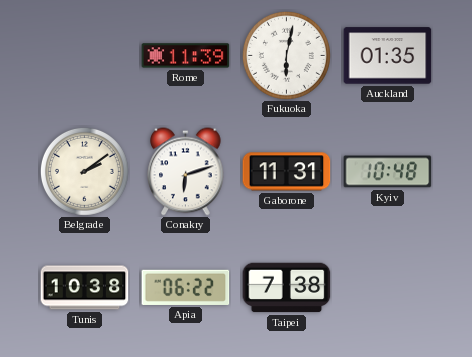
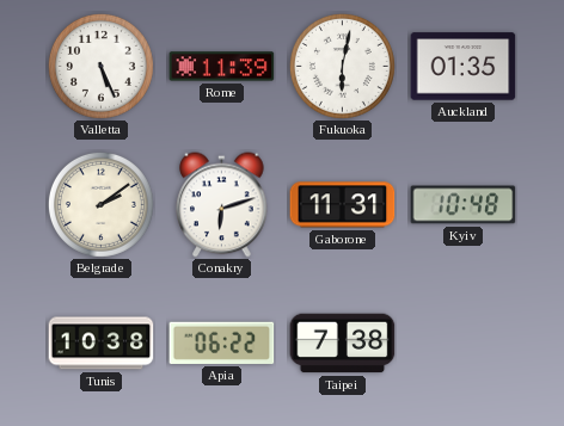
Valletta: none -> 5:26 (100, 66)
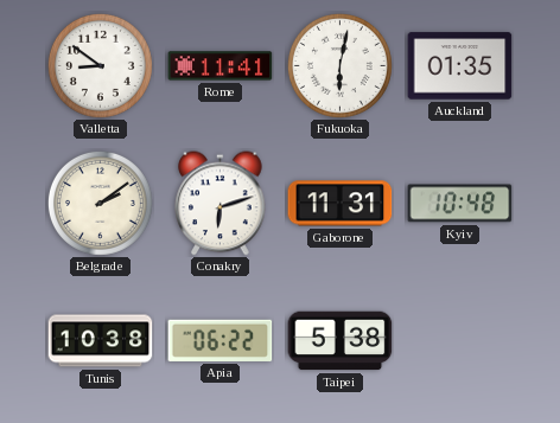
Valletta: 5:26 -> 8:51 (100, 65)
Rome: 11:39 -> 11:41 (221, 66)
Taipei: 7:38 -> 5:38 (341, 341)
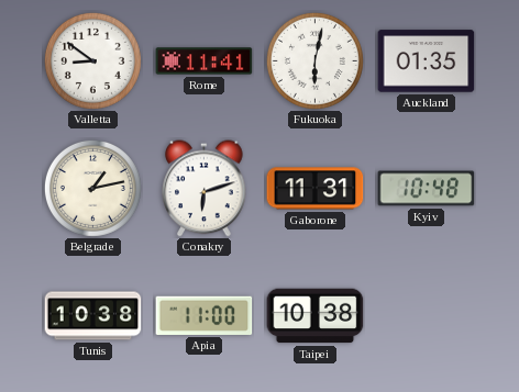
Belgrade: 2:09 -> 1:13 (92, 188)
Apia: 06:22 -> 11:00 (205, 315)
Taipei: 5:38 -> 10:38 (316, 316)
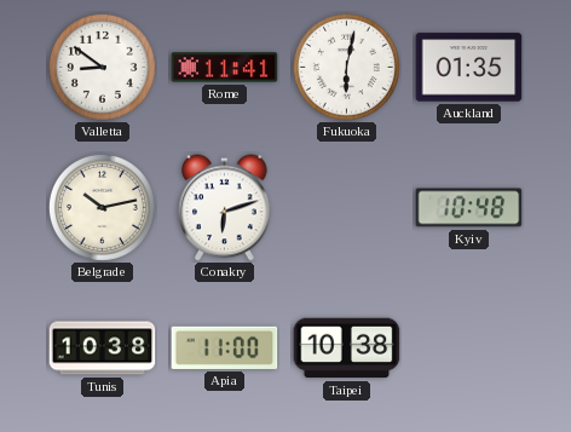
Belgrade: 1:13 -> 10:13 (102, 207)
Gaborone: 11:31 -> none (316, 189)
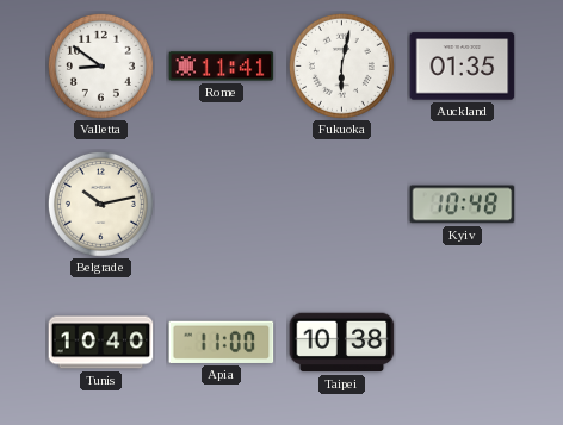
Conakry: 6:12 -> none (225, 208)
Tunis: 10:38 -> 10:40 (101, 343)
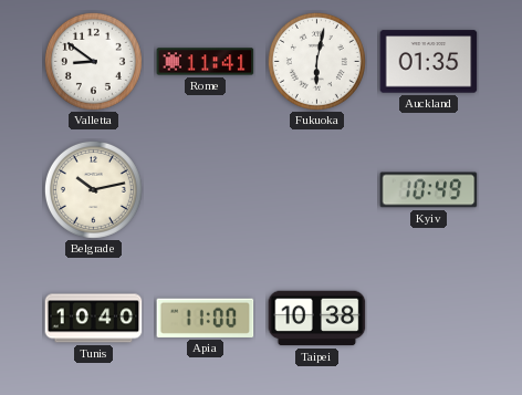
Kyiv: 10:48 -> 10:49 (429, 190)
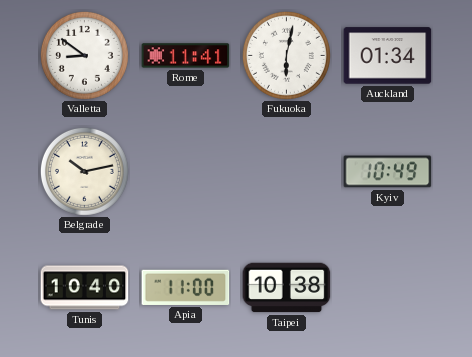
Auckland: 01:35 -> 01:34 (388, 56)
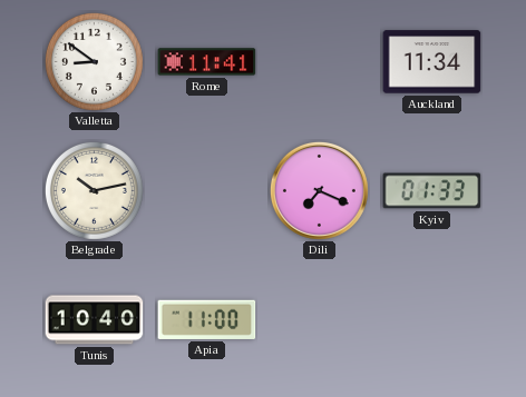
Fukuoka: 6:02 -> none (286, 55)
Auckland: 01:34 -> 11:34 (432, 62)
Dili: none -> 7:19 (319, 190)
Kyiv: 10:49 -> 01:33 (432, 191)
Taipei: 10:38 -> none (287, 288)
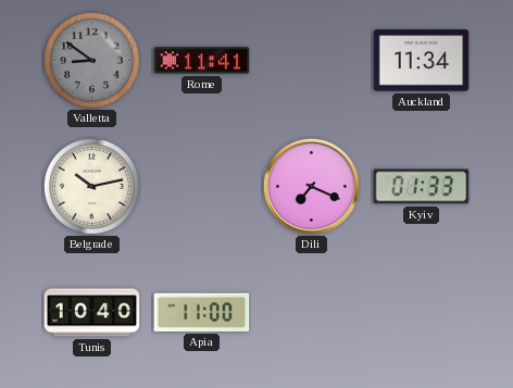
Valletta dial: white -> grey (91, 60)
